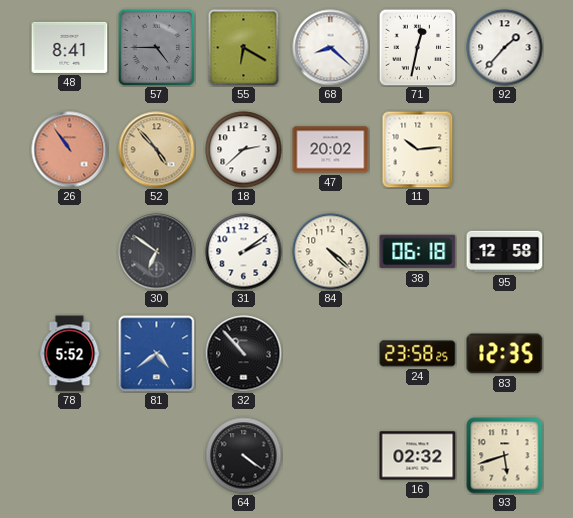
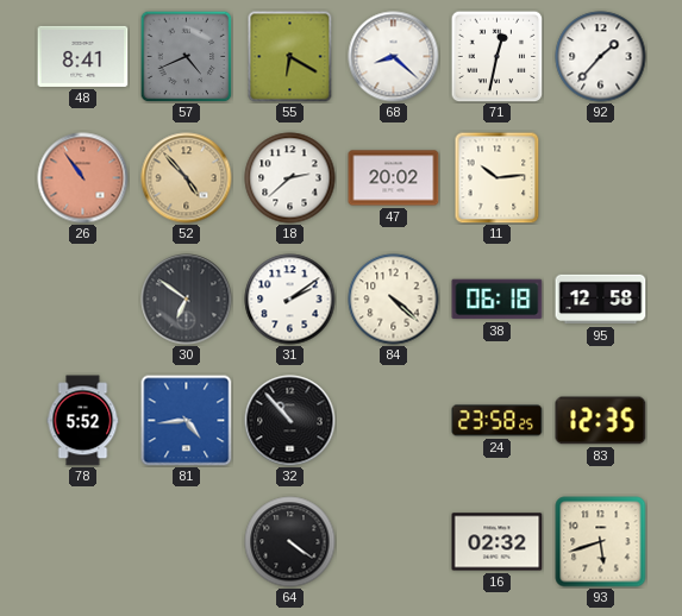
57: 4:45 -> 4:41 (186, 56)
81: 4:39 -> 4:44 (187, 421)
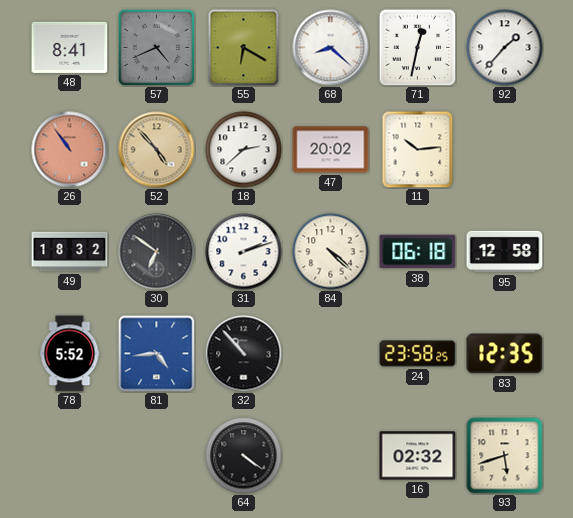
49: none -> 18:32 (70, 252)
31: 2:09 -> 2:12 (244, 252)
